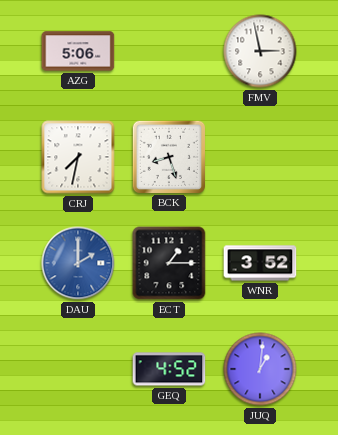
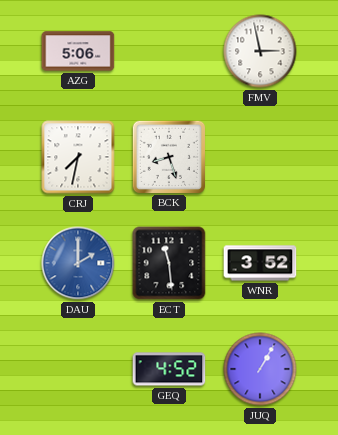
ECT: 1:15 -> 11:29 (169, 263)
JUQ: 1:01 -> 1:05 (260, 369)
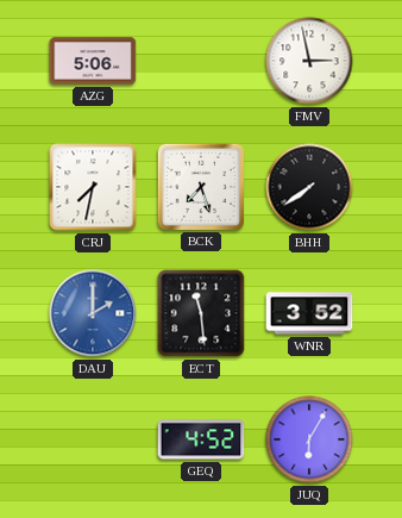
BCK: 8:27 -> 7:27 (200, 186)
BHH: none -> 7:39 (309, 187)
JUQ: 1:05 -> 6:05 (309, 439)
